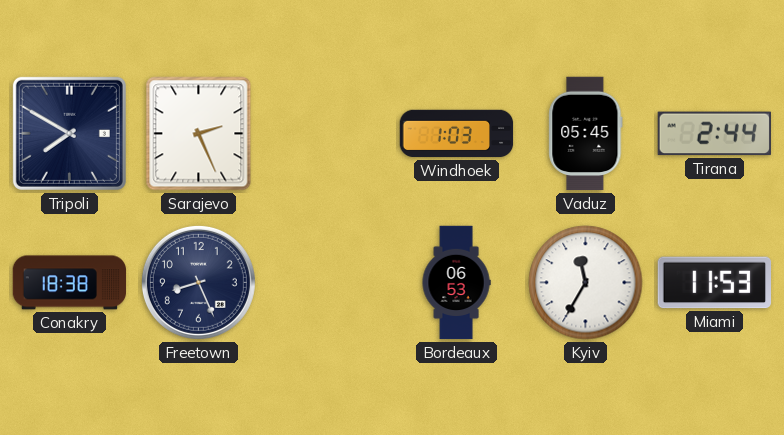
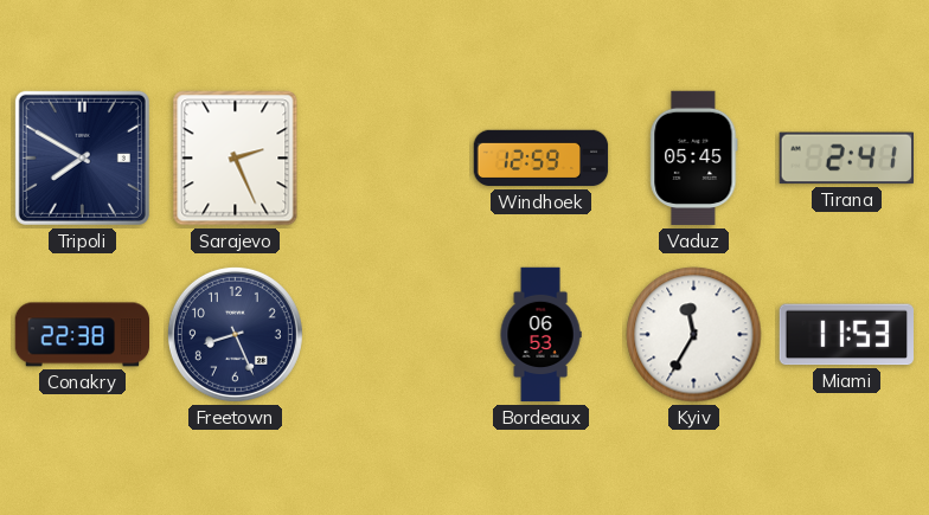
Windhoek: 1:03 -> 12:59 (542, 159)
Tirana: 2:44 -> 2:41 (846, 159)
Conakry: 18:38 -> 22:38 (83, 335)
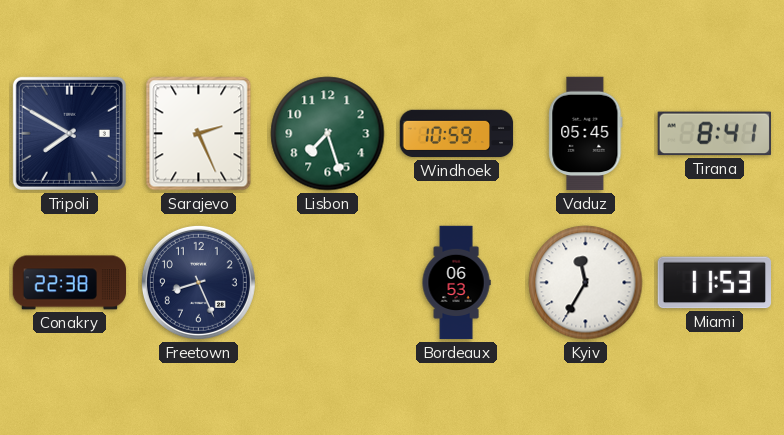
Lisbon: none -> 7:27 (328, 134)
Windhoek: 12:59 -> 10:59 (457, 134)
Tirana: 2:41 -> 8:41 (714, 134)
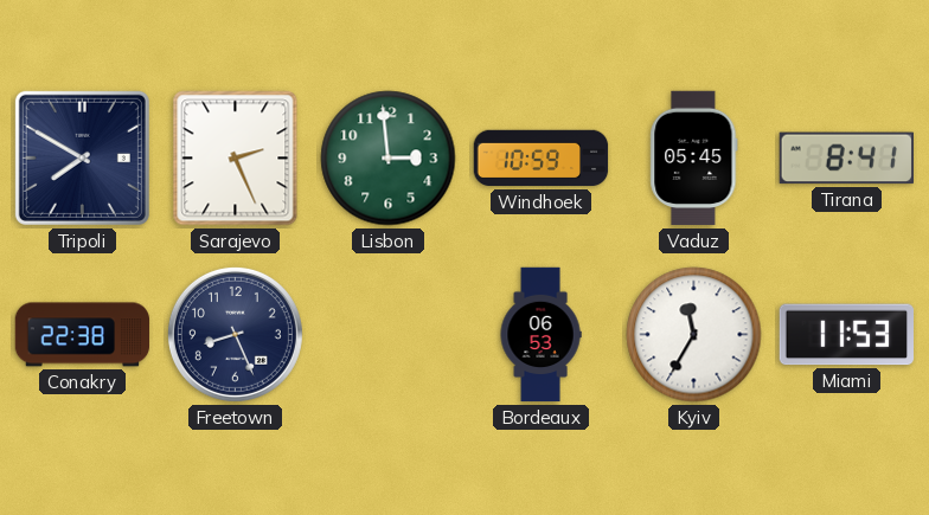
Lisbon: 7:27 -> 2:59 (389, 159)
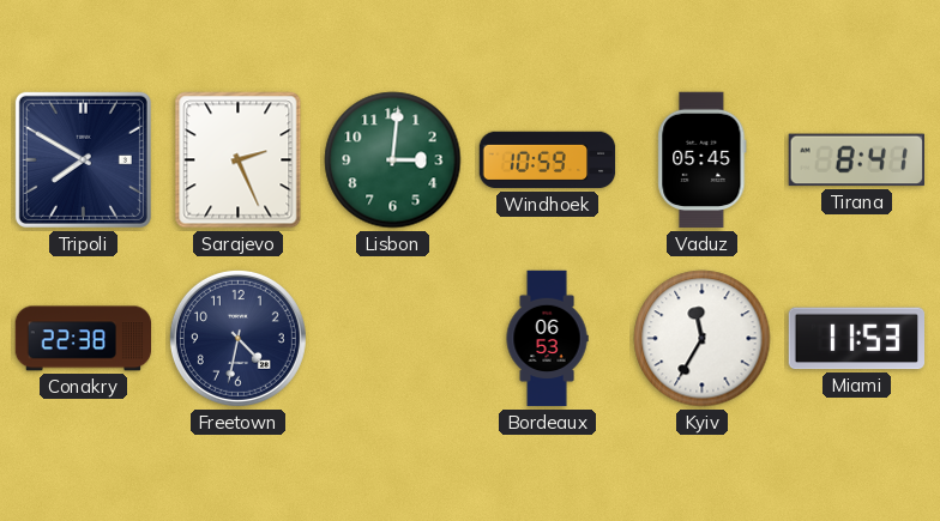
Lisbon: 2:59 -> 3:01 (393, 160)
Freetown: 8:26 -> 4:32 (237, 338)
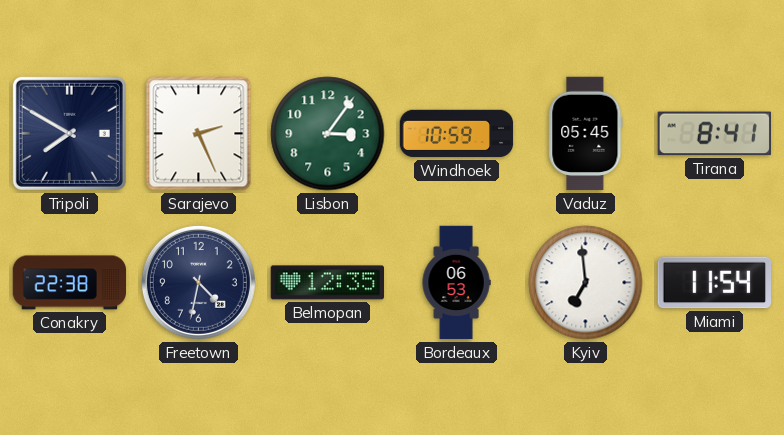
Lisbon: 3:01 -> 3:06 (328, 134)
Belmopan: none -> 12:35 (327, 283)
Kyiv: 11:35 -> 6:59 (586, 283)
Miami: 11:53 -> 11:54 (715, 283)
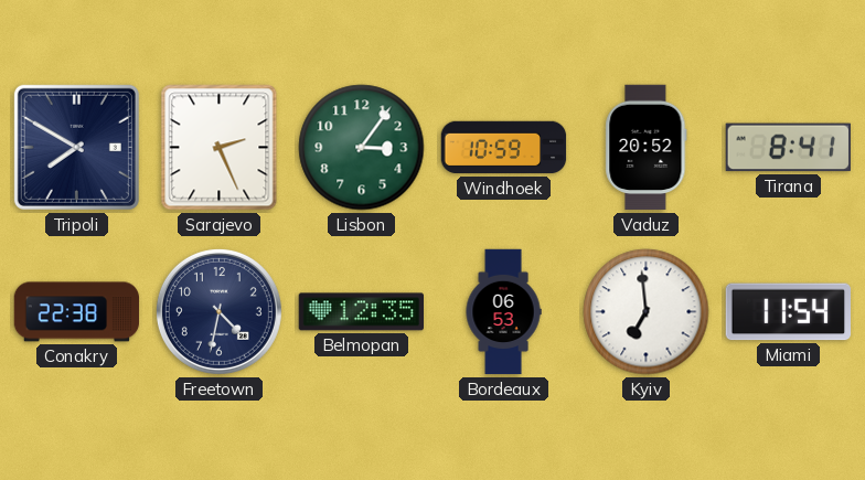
Vaduz: 05:45 -> 20:52 (647, 148)
